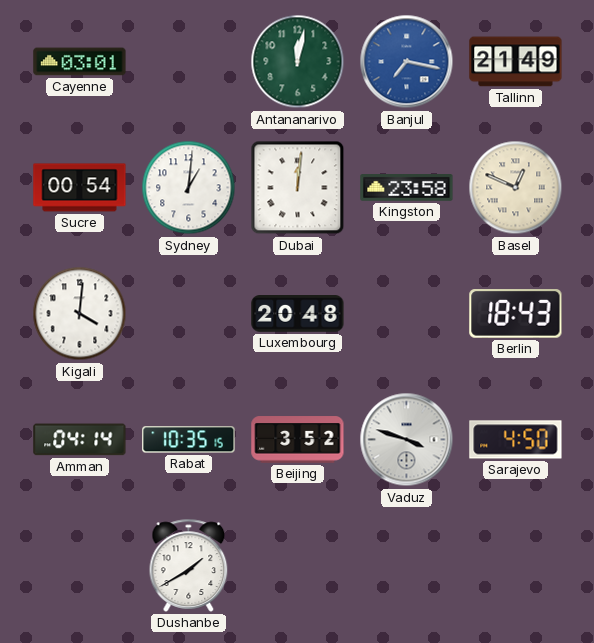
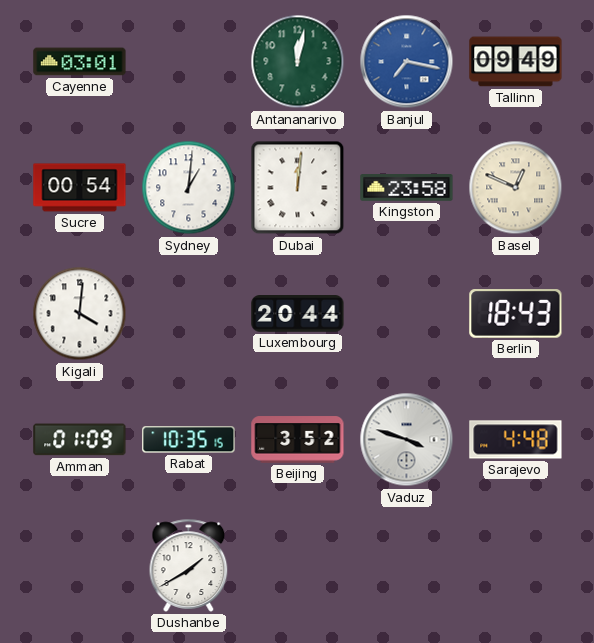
Tallinn: 21:49 -> 09:49 (516, 62)
Luxembourg: 20:48 -> 20:44 (298, 314)
Amman: 04:14 -> 01:09 (80, 440)
Sarajevo: 4:50 -> 4:48 (516, 440)
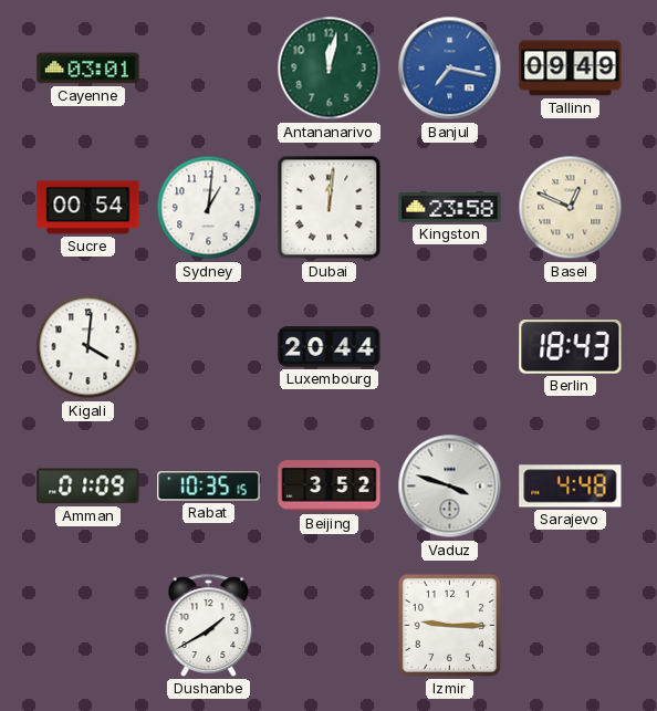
Izmir: none -> 9:15 (449, 625)
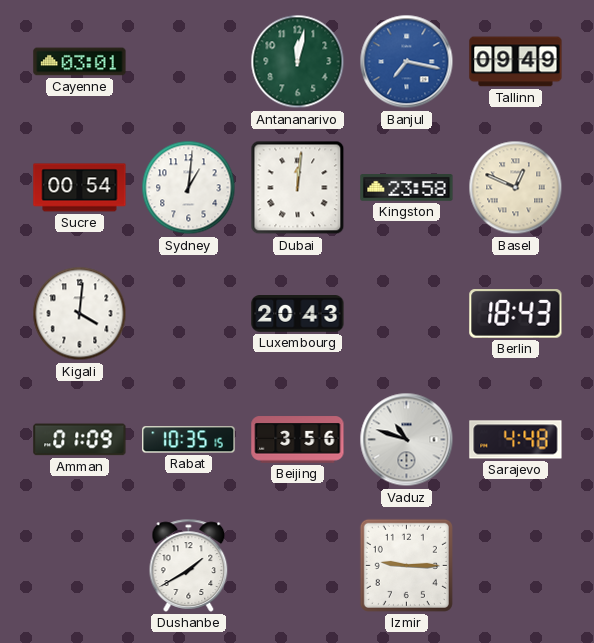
Luxembourg: 20:44 -> 20:43 (298, 314)
Beijing: 3:52 -> 3:56 (298, 440)
Vaduz: 3:48 -> 10:48 (407, 440)
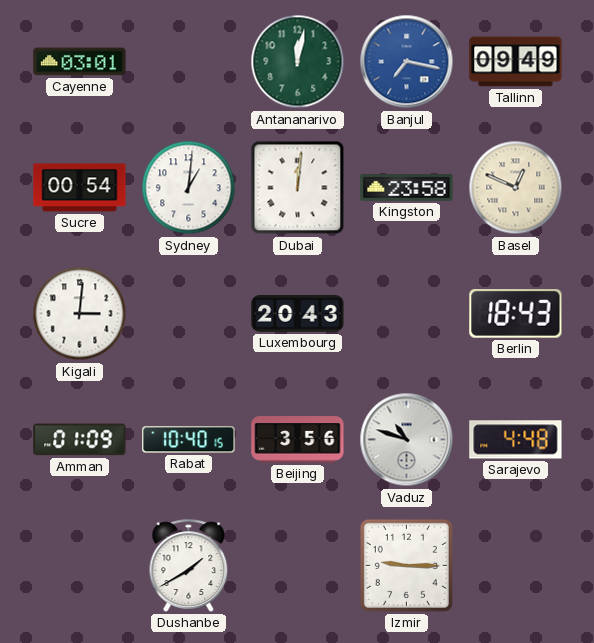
Kigali: 4:01 -> 3:01 (80, 314)
Rabat: 10:35 -> 10:40 (189, 440)
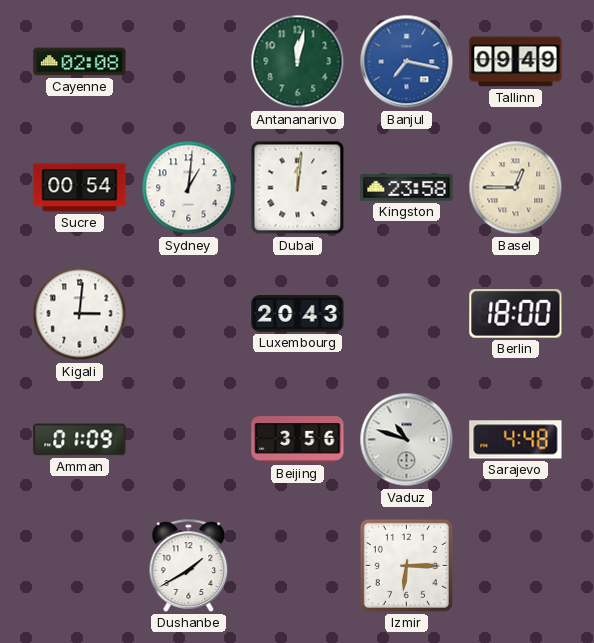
Cayenne: 03:01 -> 02:08 (80, 62)
Basel: 12:49 -> 12:45 (516, 188)
Berlin: 18:43 -> 18:00 (516, 314)
Rabat: 10:40 -> none (189, 440)
Izmir: 9:15 -> 6:15 (406, 565)
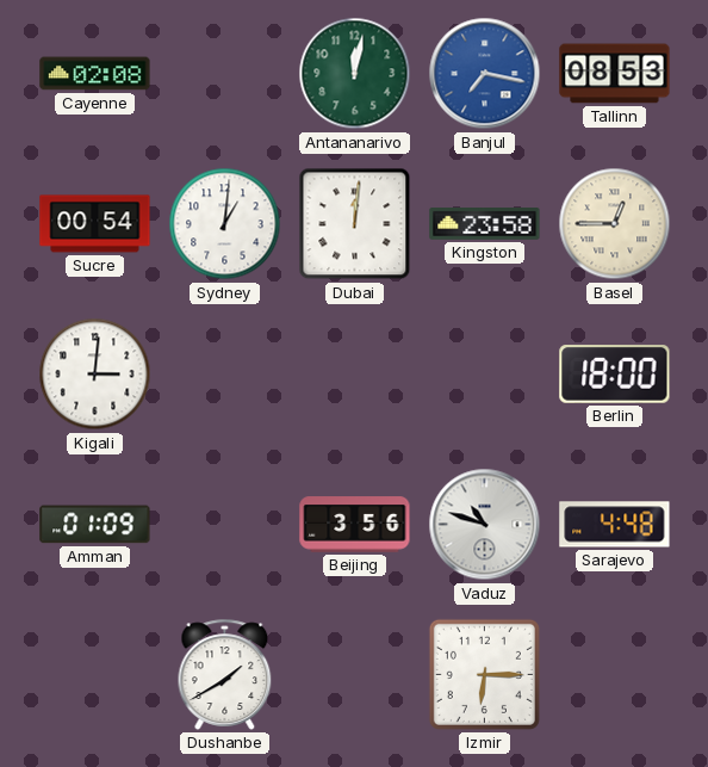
Tallinn: 09:49 -> 08:53 (615, 74)
Luxembourg: 20:43 -> none (298, 314)
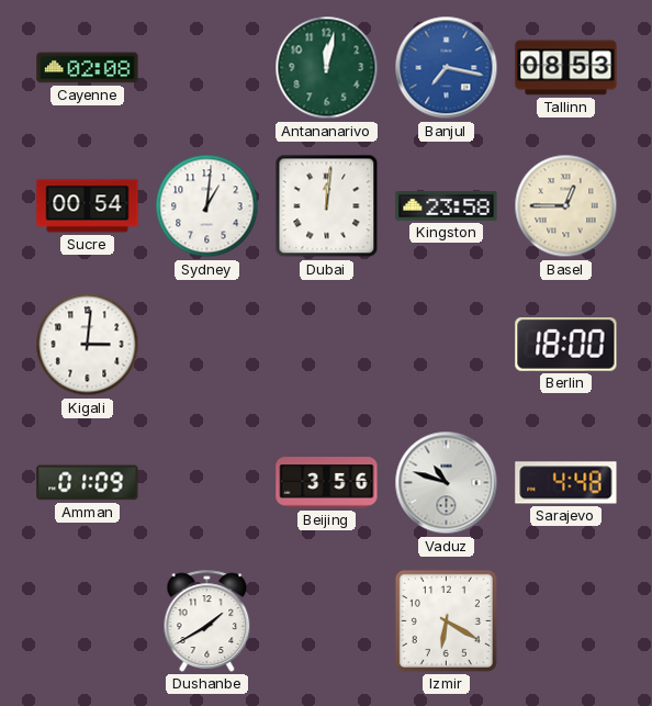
Izmir: 6:15 -> 6:20 (446, 620)
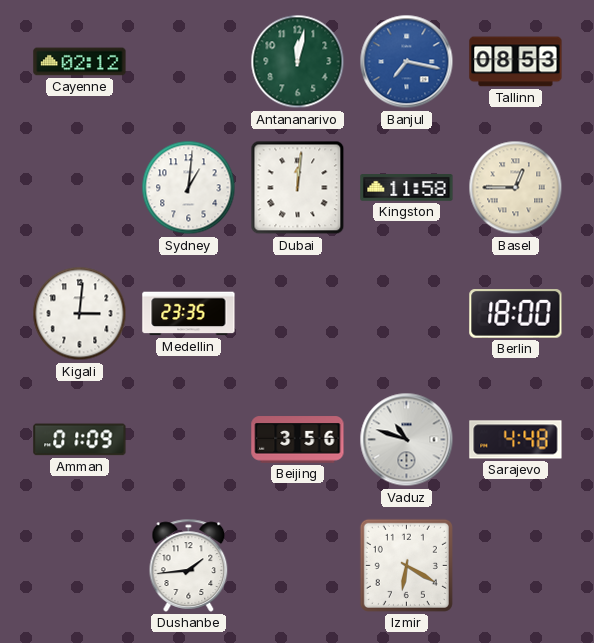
Cayenne: 02:08 -> 02:12 (80, 62)
Sucre: 00:54 -> none (88, 206)
Kingston: 23:58 -> 11:58 (407, 188)
Medellin: none -> 23:35 (189, 314)
Dushanbe: 1:40 -> 1:44 (189, 565)
